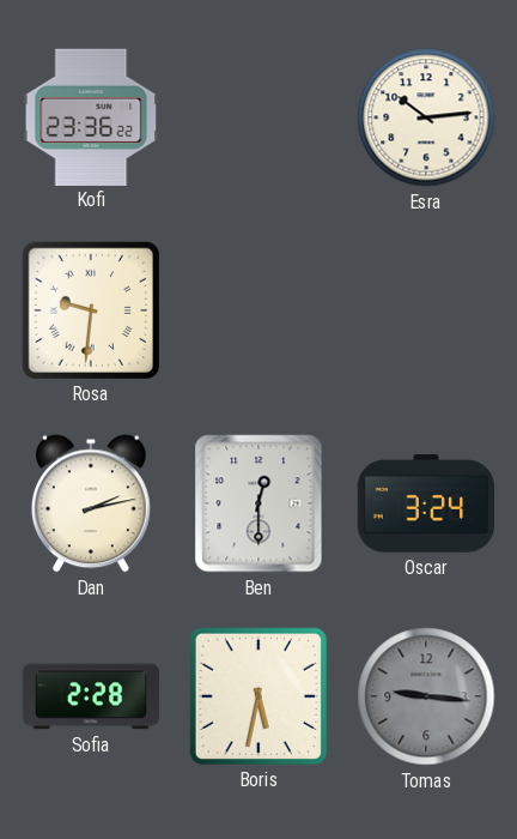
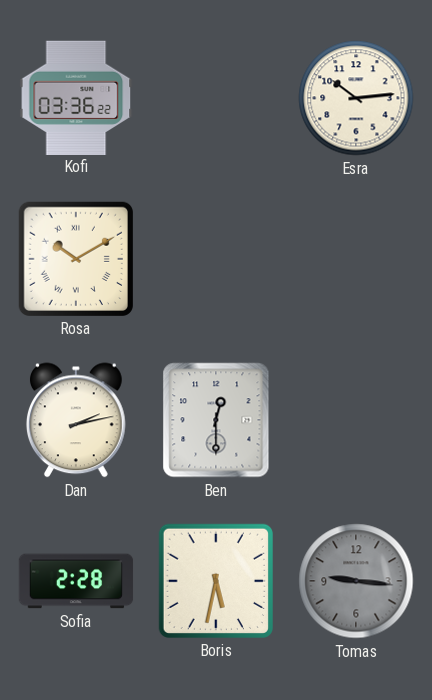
Kofi: 23:36 -> 03:36 (76, 97)
Rosa: 9:31 -> 10:10 (76, 259)
Oscar: 3:24 -> none (426, 503)
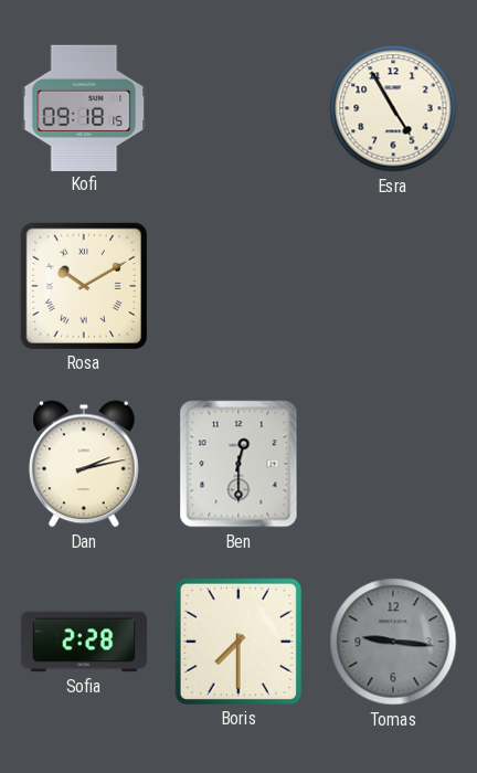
Kofi: 03:36 -> 09:18 (84, 107)
Esra: 10:14 -> 4:55 (393, 108)
Boris: 5:32 -> 7:30 (239, 642)
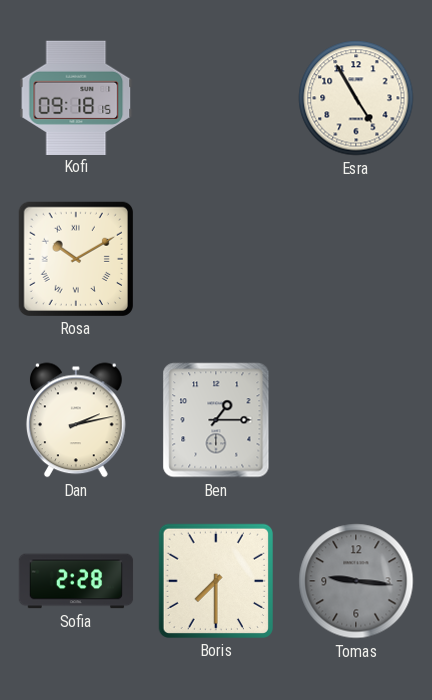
Ben: 12:30 -> 1:15 (216, 420)
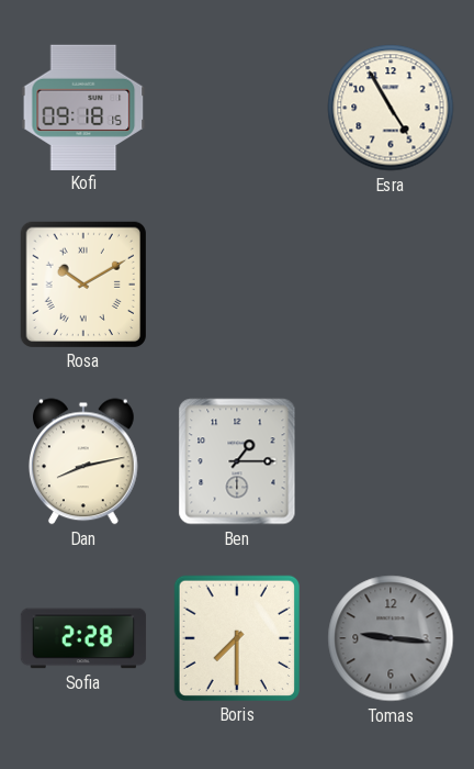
Dan: 2:13 -> 8:13 (83, 461)
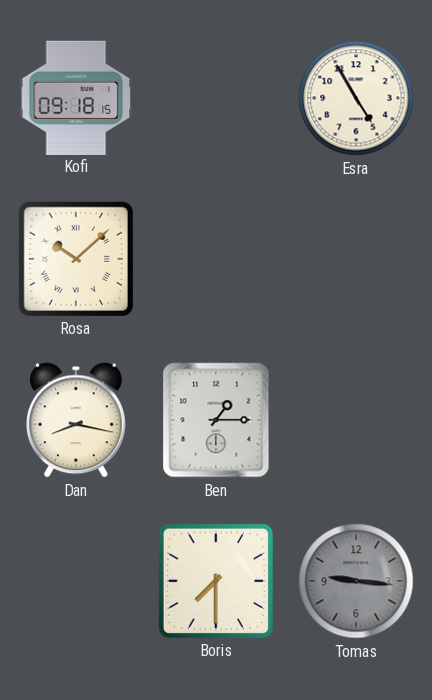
Rosa: 10:10 -> 10:08 (76, 259)
Dan: 8:13 -> 8:17 (76, 420)
Sofia: 2:28 -> none (83, 638)
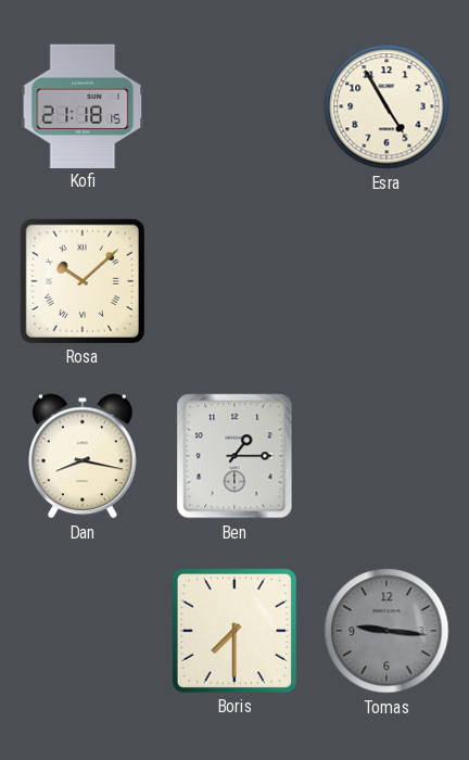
Kofi: 09:18 -> 21:18 (83, 105)
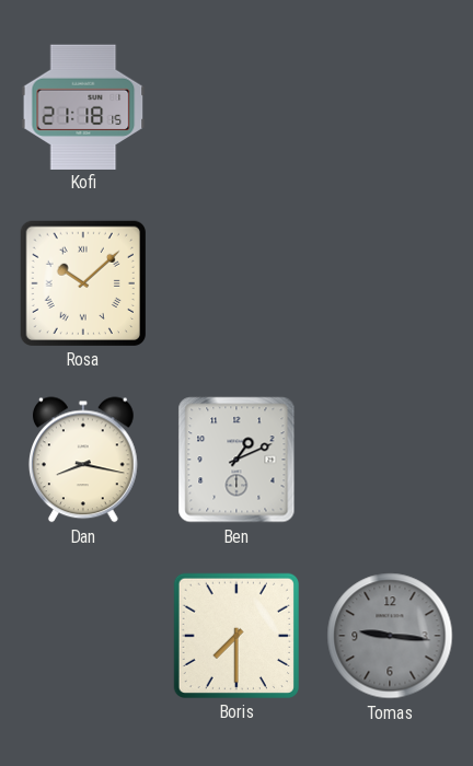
Esra: 4:55 -> none (386, 106)
Ben: 1:15 -> 1:11 (236, 460)
